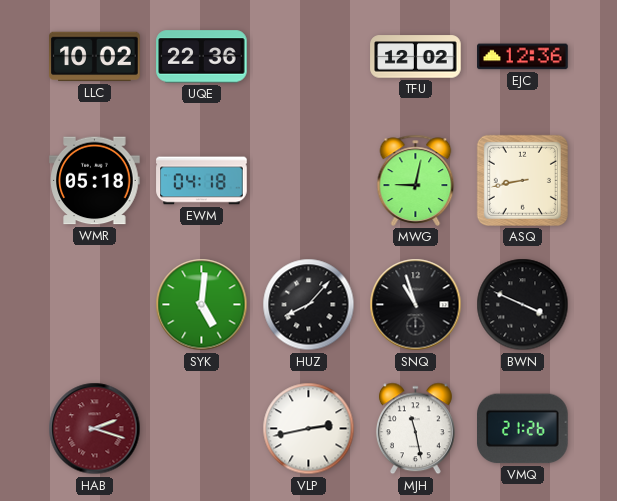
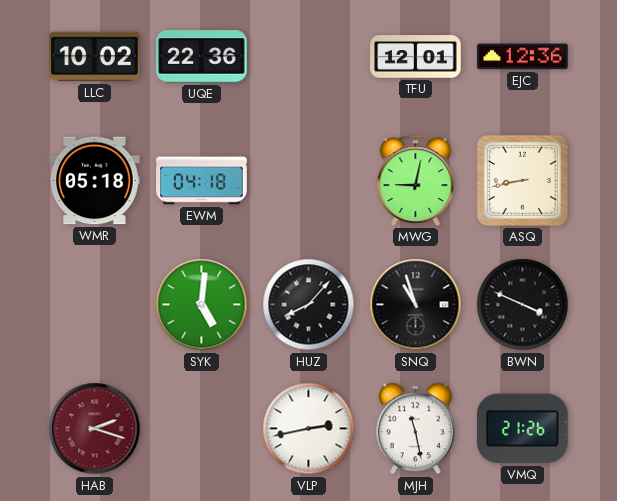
TFU: 12:02 -> 12:01 (416, 57)
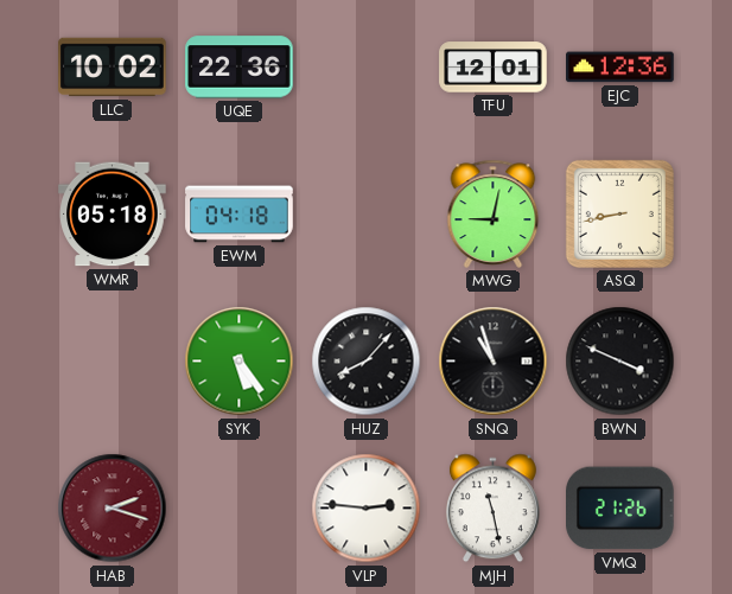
SYK: 5:01 -> 5:24 (240, 362)
VLP: 2:43 -> 2:46 (367, 509)
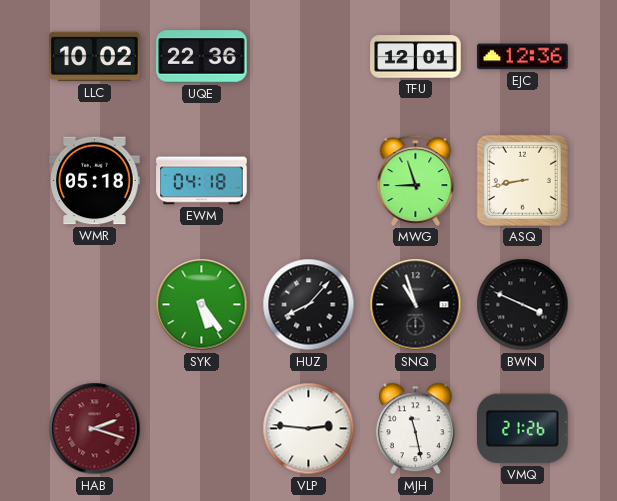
MWG: 9:02 -> 8:57 (416, 180)
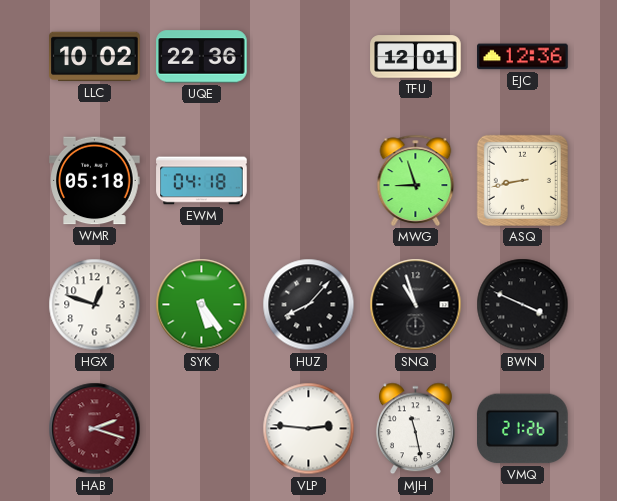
HGX: none -> 12:48 (95, 305)
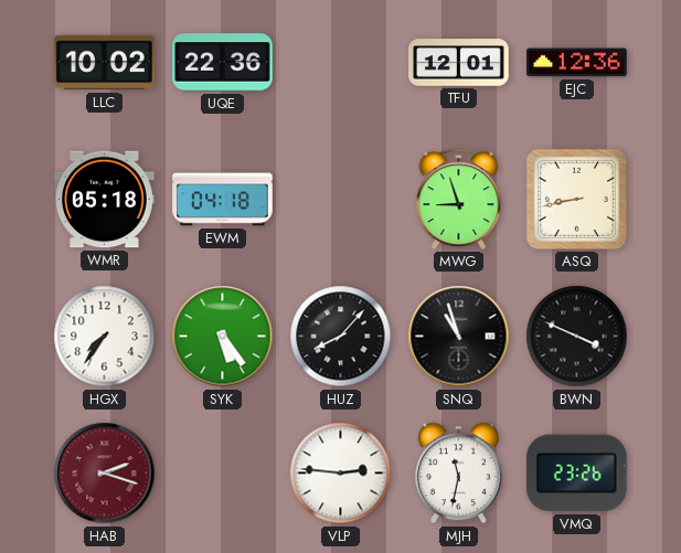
HGX: 12:48 -> 7:36 (105, 337)
MJH: 11:28 -> 11:32 (458, 474)
VMQ: 21:26 -> 23:26 (577, 474)
